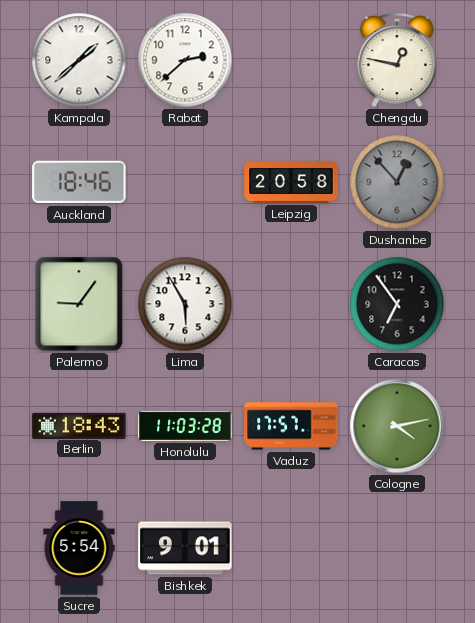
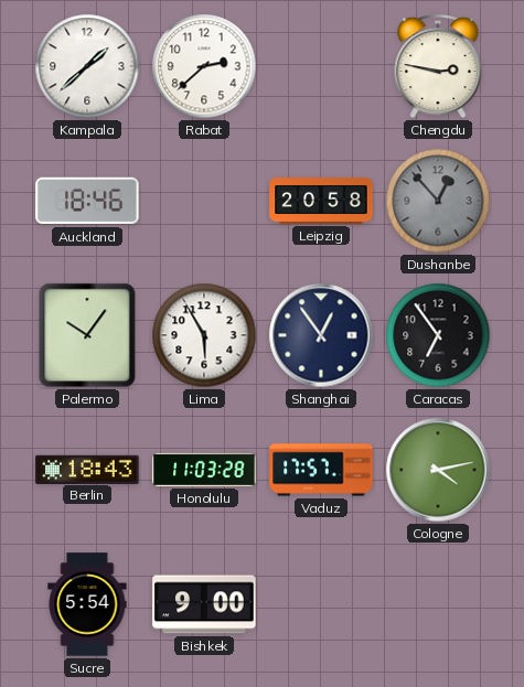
Chengdu: 12:47 -> 2:47 (438, 67)
Palermo: 9:06 -> 10:06 (87, 335)
Shanghai: none -> 12:54 (321, 335)
Bishkek: 9:01 -> 9:00 (204, 604)
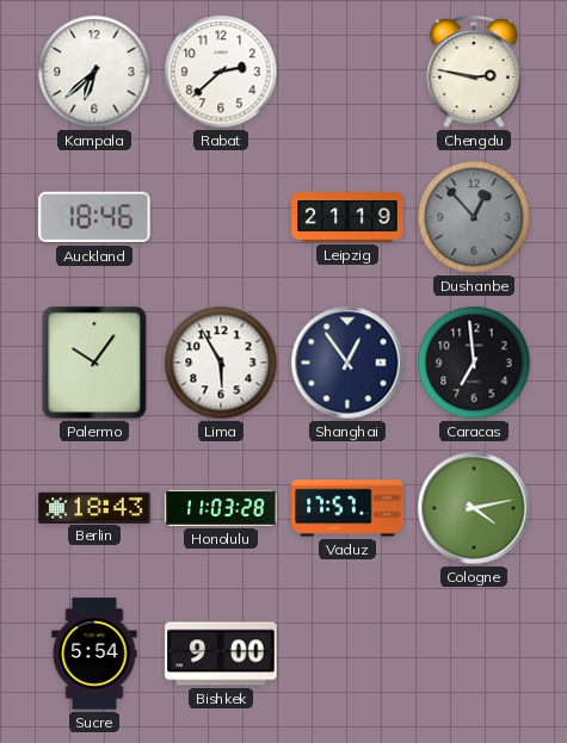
Kampala: 1:38 -> 6:38 (94, 72)
Leipzig: 20:58 -> 21:19 (347, 218)
Caracas: 6:54 -> 6:59 (474, 363)
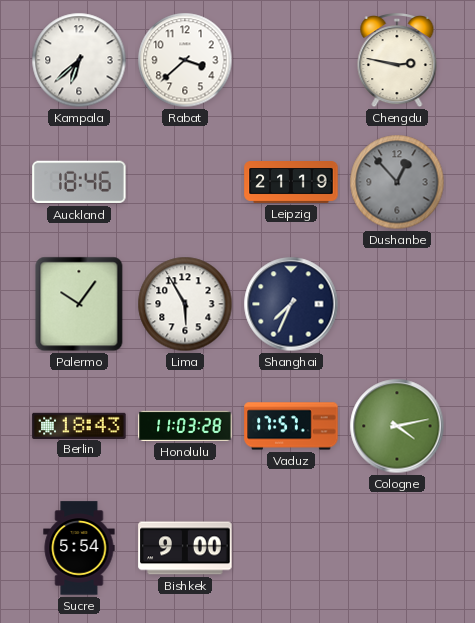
Rabat: 2:38 -> 3:38 (185, 60)
Shanghai: 12:54 -> 7:34 (291, 304)
Caracas: 6:59 -> none (474, 363)
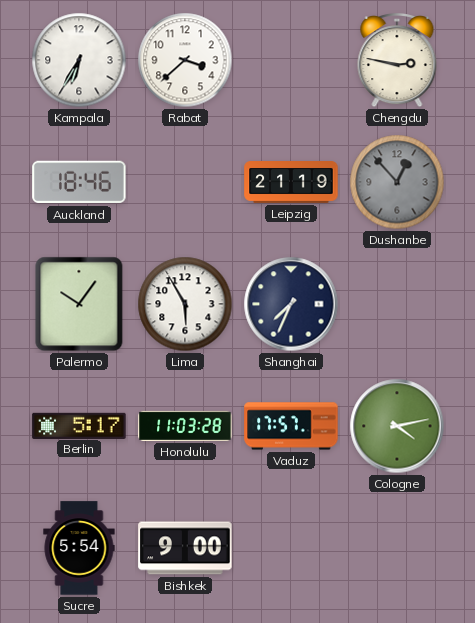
Kampala: 6:38 -> 6:35 (79, 60)
Berlin: 18:43 -> 5:17 (79, 425)
